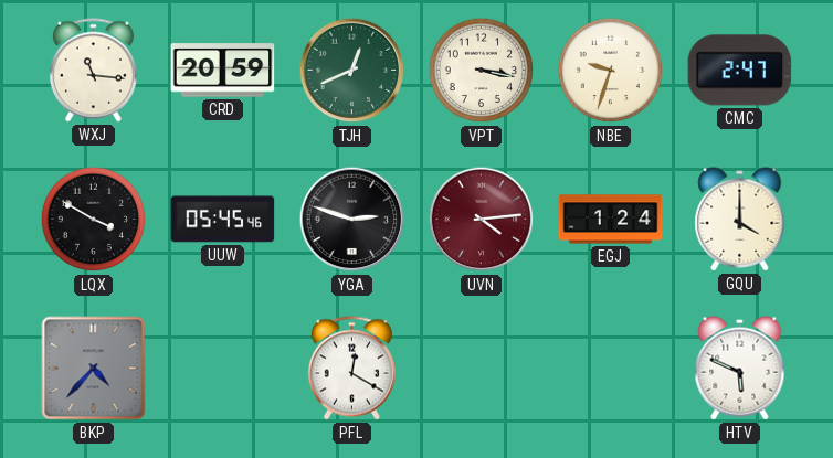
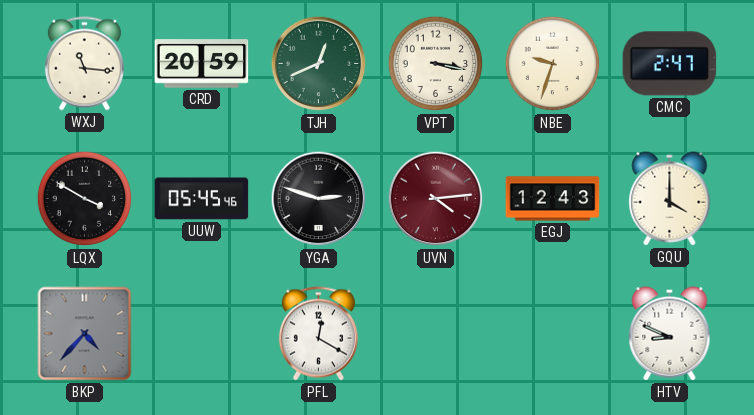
EGJ: 1:24 -> 12:43 (553, 199)
HTV: 5:49 -> 8:49 (670, 334)
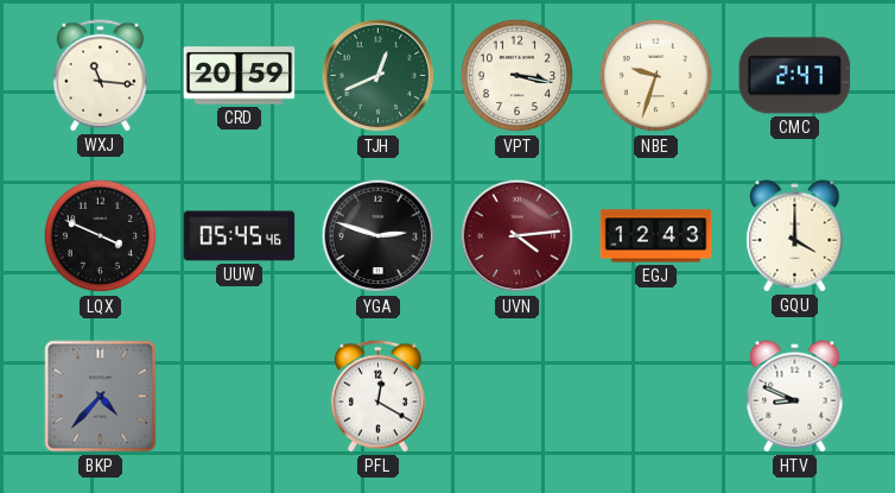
LQX: 3:50 -> 3:49 (101, 236)
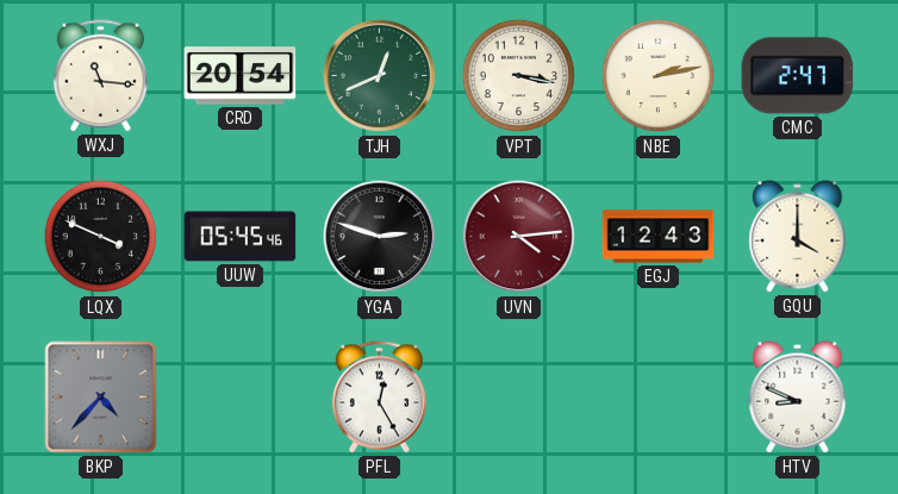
CRD: 20:59 -> 20:54 (241, 76)
NBE: 9:33 -> 2:13 (659, 76)
PFL: 12:20 -> 12:25 (379, 398)
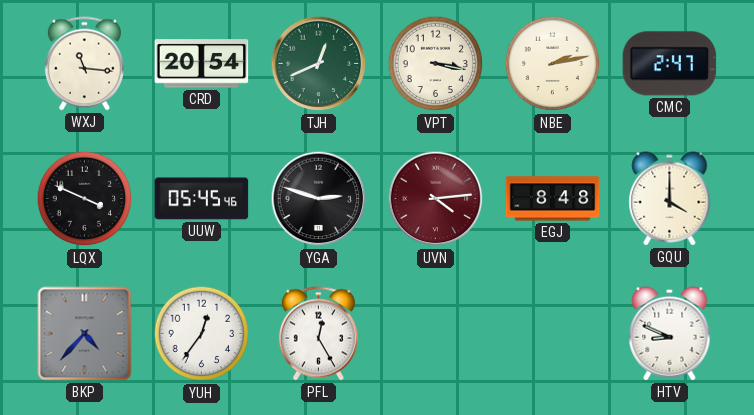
EGJ: 12:43 -> 8:48 (553, 199)
YUH: none -> 12:36 (202, 334)
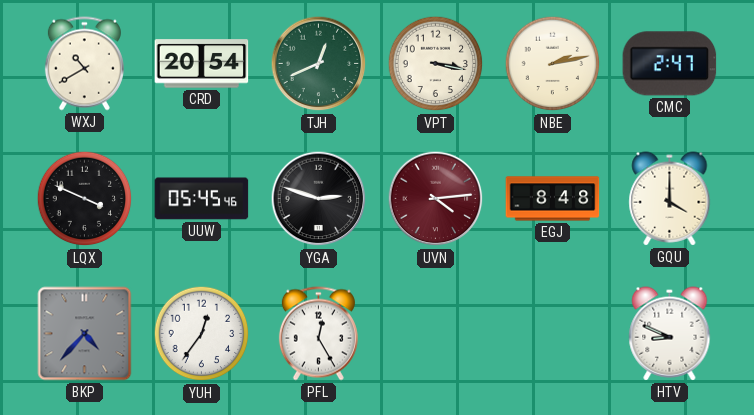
WXJ: 11:16 -> 10:40 (84, 64)
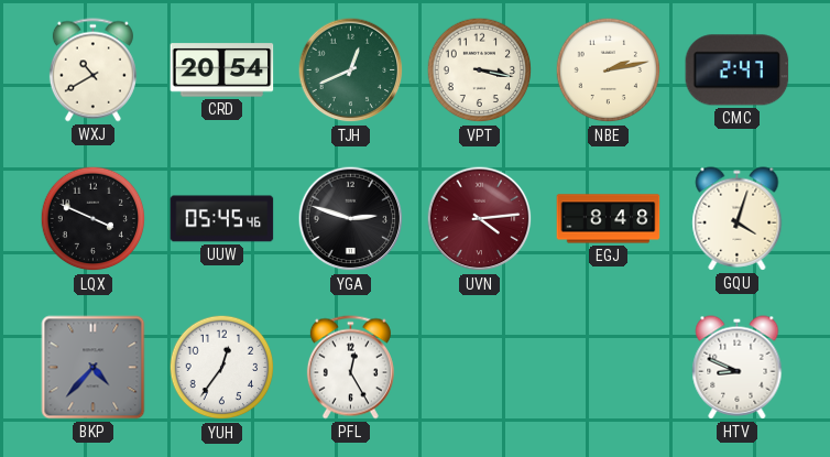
GQU: 4:00 -> 4:03 (738, 219)
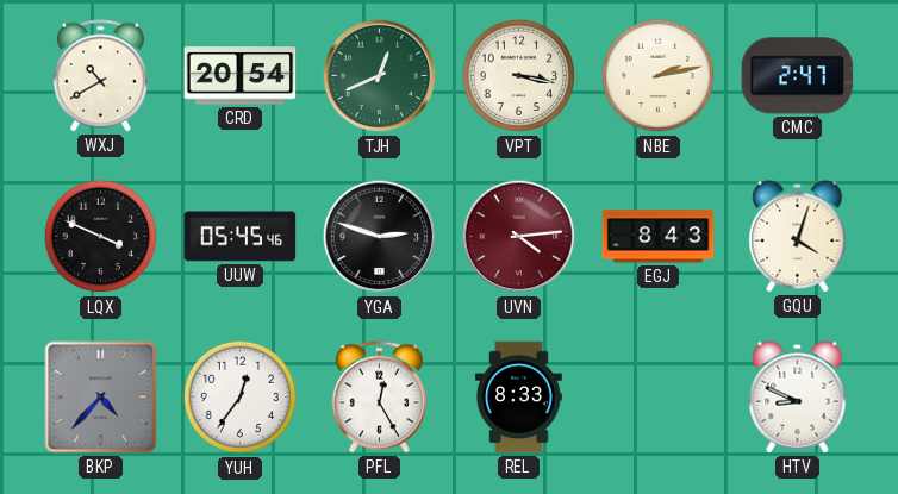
EGJ: 8:48 -> 8:43 (659, 237)
REL: none -> 8:33 (518, 398)
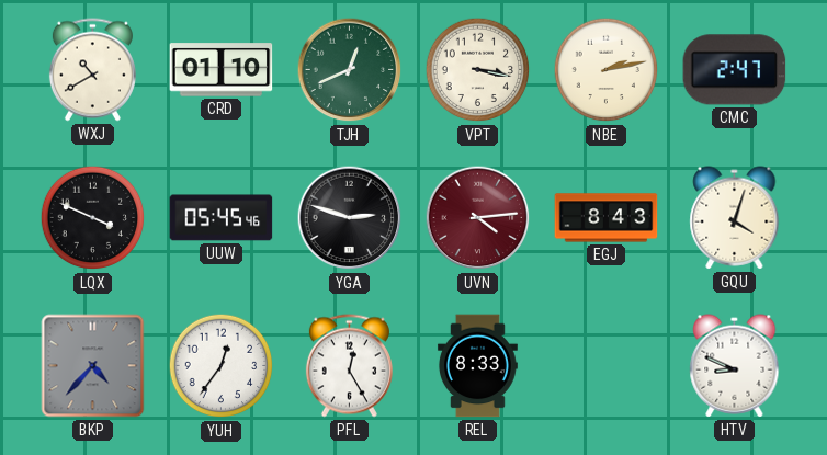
CRD: 20:54 -> 01:10 (222, 70)
